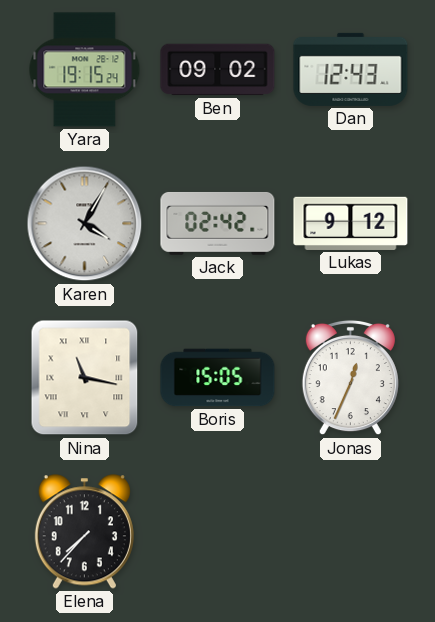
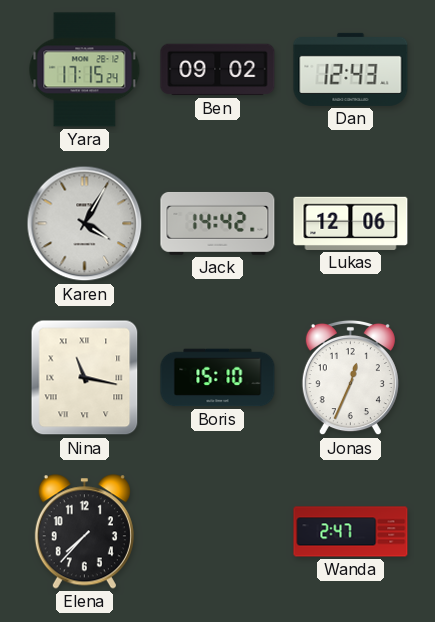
Yara: 19:15 -> 17:15 (85, 70)
Jack: 02:42 -> 14:42 (218, 224)
Lukas: 9:12 -> 12:06 (351, 223)
Boris: 15:05 -> 15:10 (218, 378)
Wanda: none -> 2:47 (351, 532)
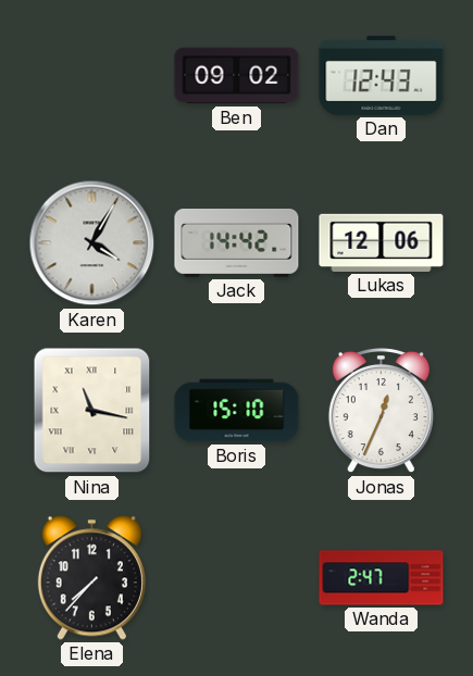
Yara: 17:15 -> none (85, 70)
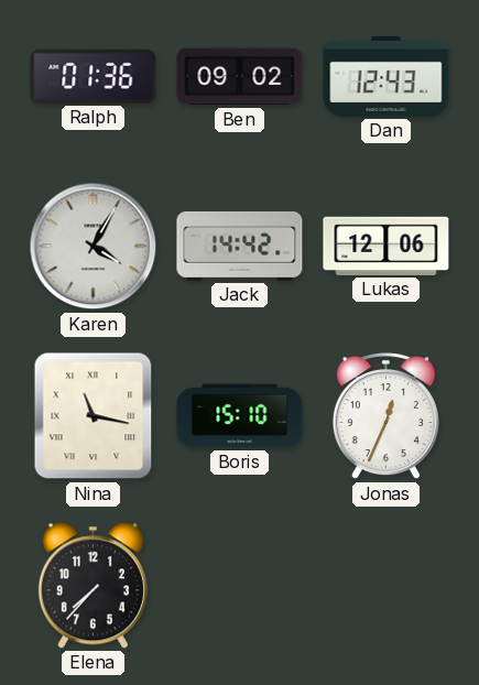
Ralph: none -> 01:36 (94, 76)
Wanda: 2:47 -> none (382, 578)
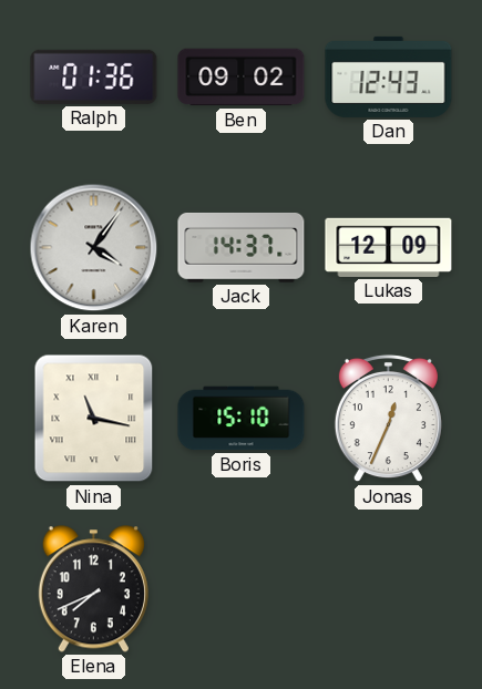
Karen: 4:05 -> 4:06 (94, 248)
Jack: 14:42 -> 14:37 (242, 248)
Lukas: 12:06 -> 12:09 (389, 247)
Elena: 7:37 -> 7:41 (93, 589)
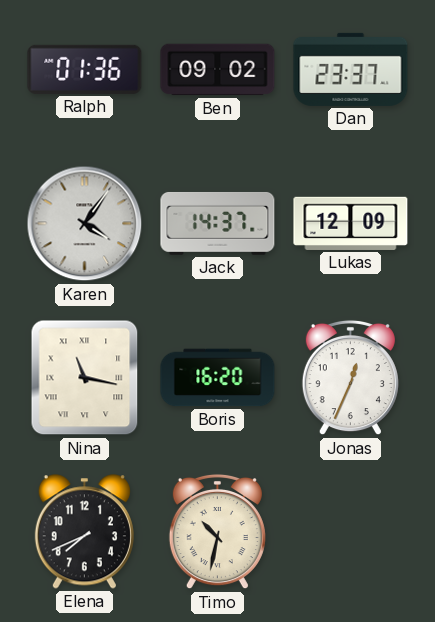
Dan: 12:43 -> 23:37 (351, 69)
Boris: 15:10 -> 16:20 (218, 378)
Timo: none -> 10:32 (217, 532)
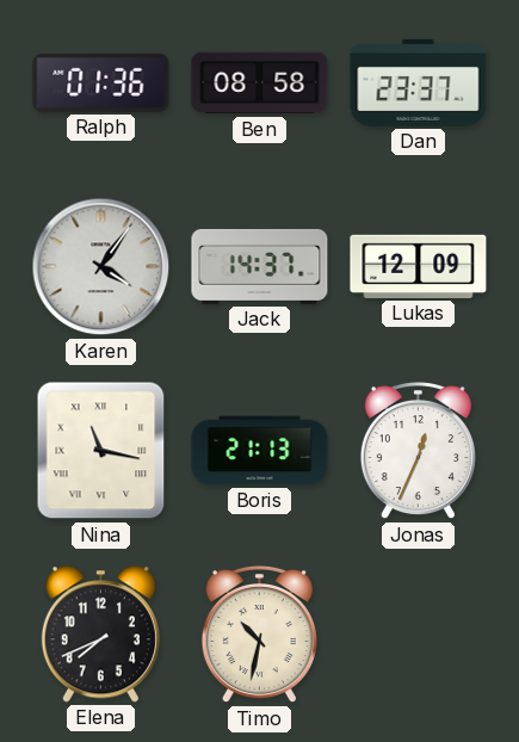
Ben: 09:02 -> 08:58 (260, 84)
Boris: 16:20 -> 21:13 (260, 451)
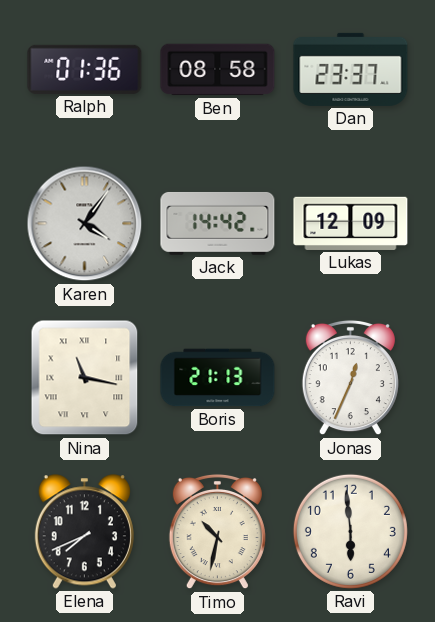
Jack: 14:37 -> 14:42 (218, 224)
Ravi: none -> 5:59 (350, 531)
